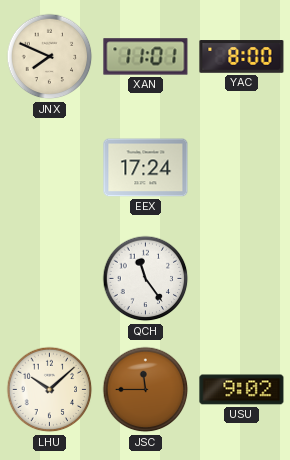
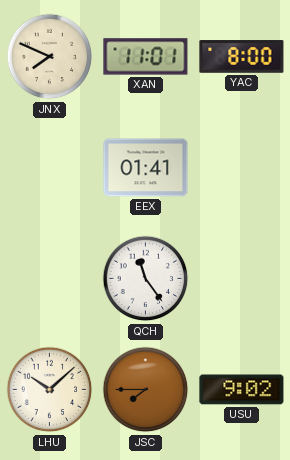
EEX: 17:24 -> 01:41 (146, 168)
JSC: 11:45 -> 7:45 (146, 390)
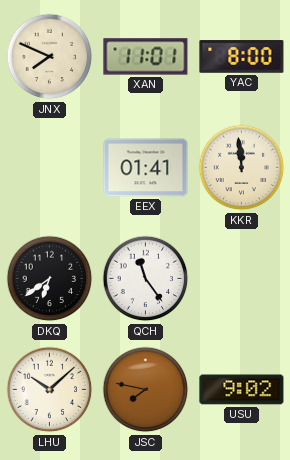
KKR: none -> 11:59 (242, 168)
DKQ: none -> 6:39 (50, 279)
JSC: 7:45 -> 7:47 (146, 390)
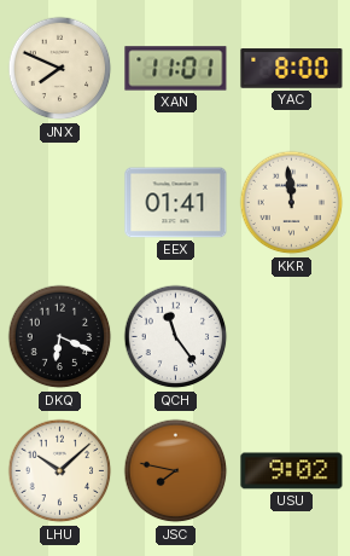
DKQ: 6:39 -> 6:19 (60, 337)
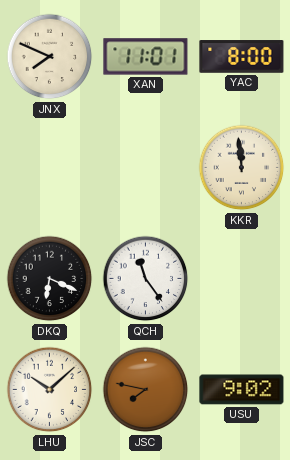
EEX: 01:41 -> none (176, 203)
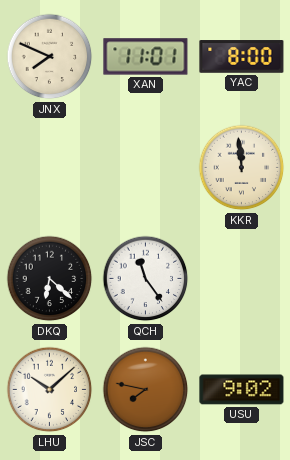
DKQ: 6:19 -> 6:22 (50, 279)
